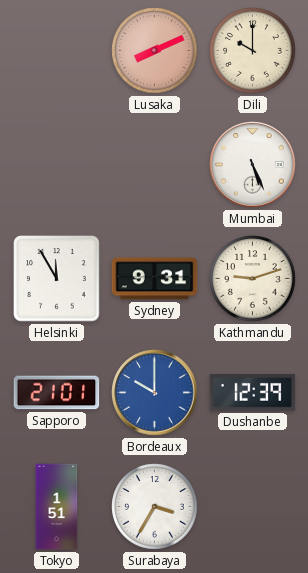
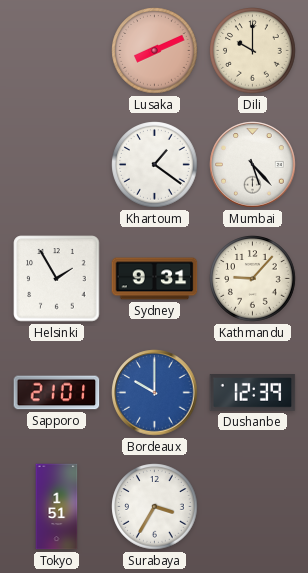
Khartoum: none -> 1:21 (155, 165)
Mumbai: 5:26 -> 5:23 (253, 165)
Helsinki: 11:55 -> 1:55 (57, 279)
Kathmandu: 9:12 -> 9:07 (253, 279)
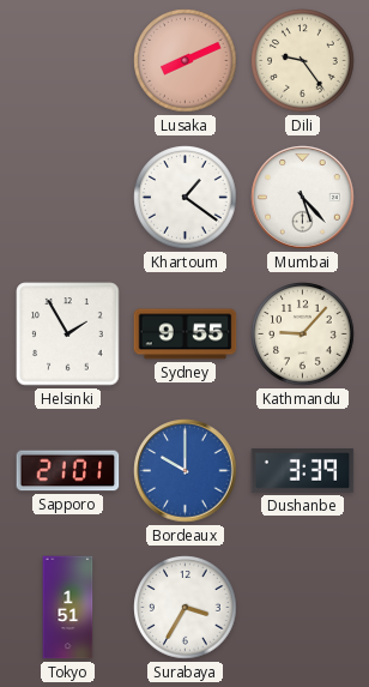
Dili: 10:00 -> 9:24 (303, 61)
Sydney: 9:31 -> 9:55 (186, 335)
Dushanbe: 12:39 -> 3:39 (303, 471)
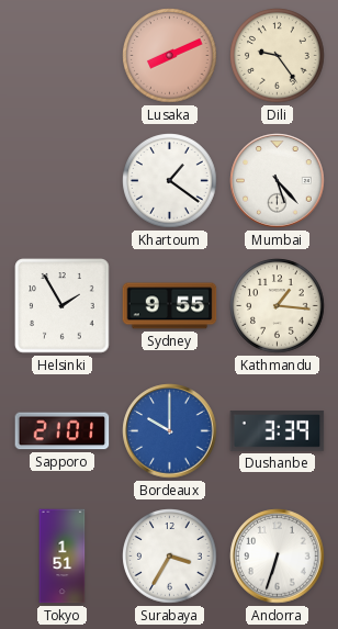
Kathmandu: 9:07 -> 1:16 (278, 306)
Andorra: none -> 6:33 (278, 557)
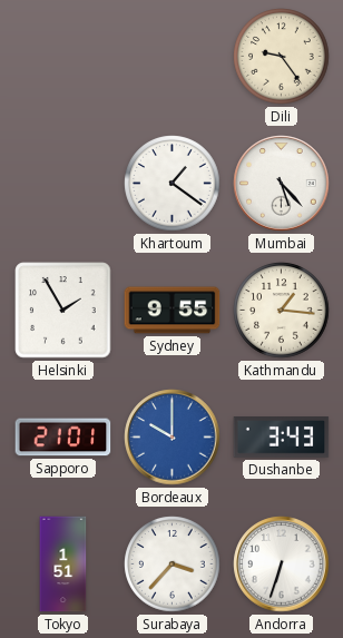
Lusaka: 8:11 -> none (170, 56)
Dushanbe: 3:39 -> 3:43 (282, 438)
Surabaya: 3:35 -> 3:37 (173, 565)
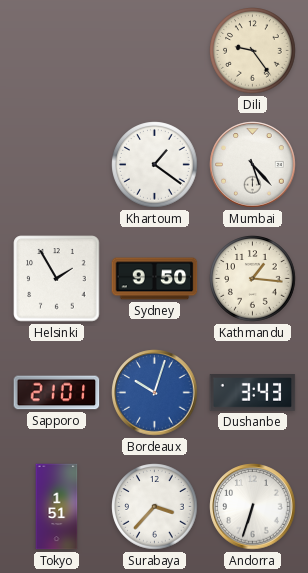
Sydney: 9:55 -> 9:50 (155, 279)
Bordeaux: 10:00 -> 10:03 (155, 393)
